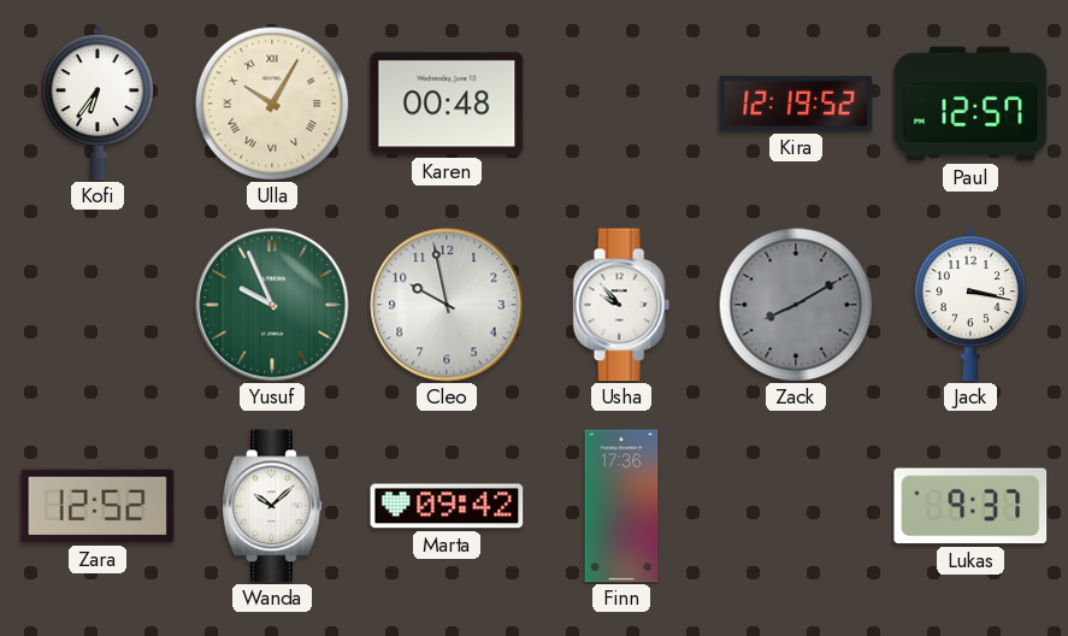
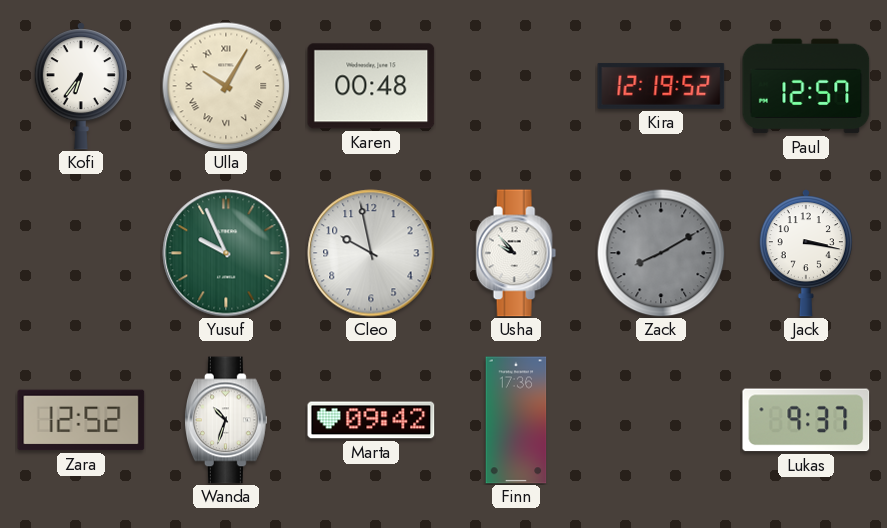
Wanda: 10:08 -> 10:33 (227, 420)
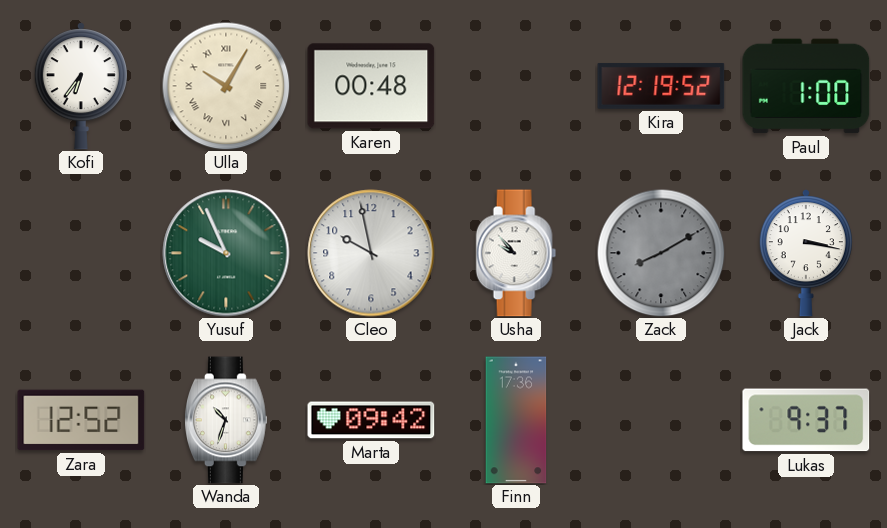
Paul: 12:57 -> 1:00 (806, 86)
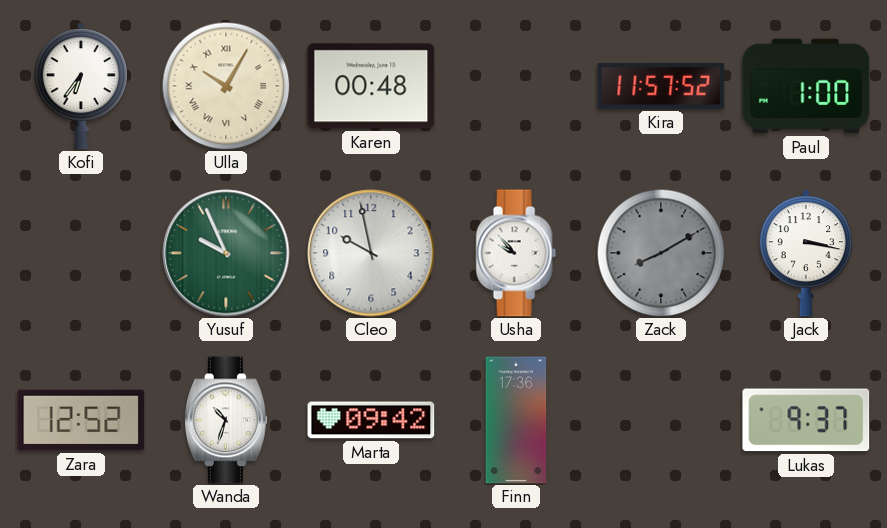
Kira: 12:19 -> 11:57 (661, 86)
